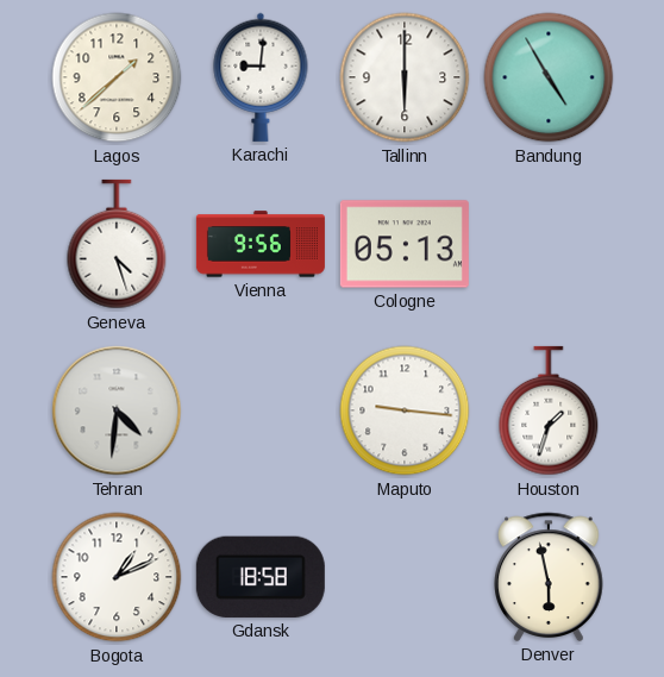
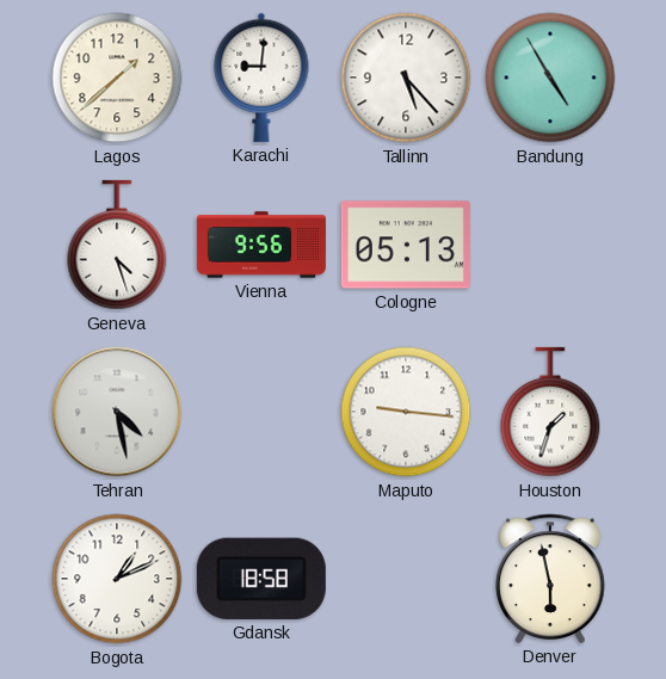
Tallinn: 6:00 -> 5:23 (406, 78)
Tehran: 4:31 -> 4:28 (117, 412)
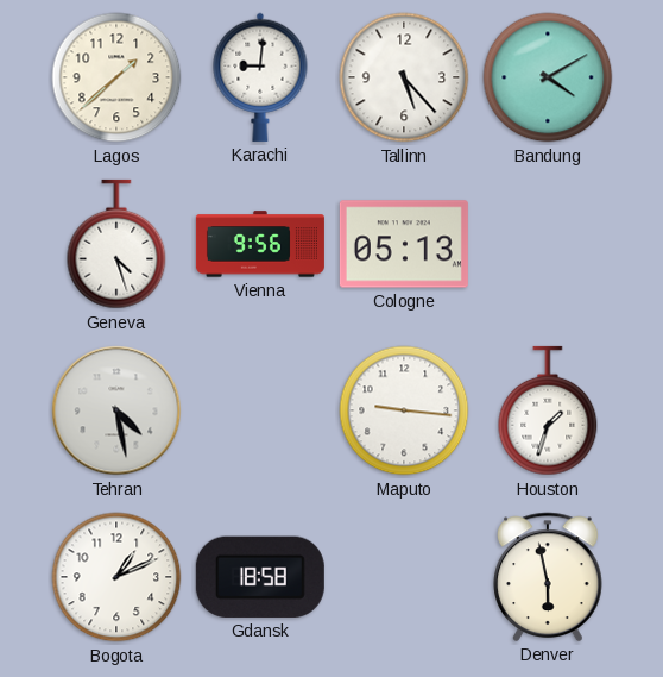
Bandung: 4:55 -> 4:10 (548, 77)
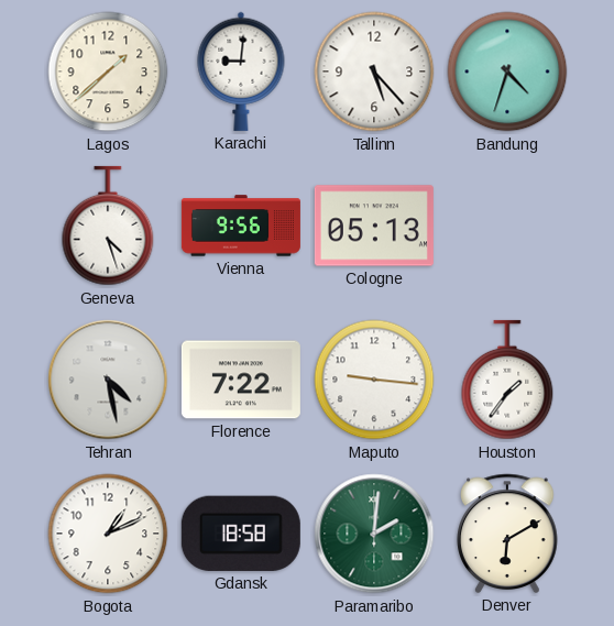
Bandung: 4:10 -> 4:33 (507, 72)
Florence: none -> 7:22 (241, 380)
Houston: 1:33 -> 1:36 (507, 380)
Paramaribo: none -> 2:01 (374, 534)
Denver: 5:58 -> 6:10 (507, 534)
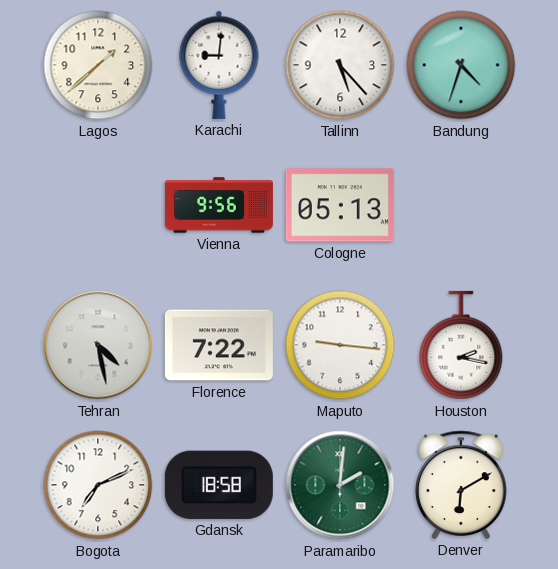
Geneva: 4:27 -> none (108, 226)
Houston: 1:36 -> 2:17 (461, 345)
Bogota: 1:11 -> 7:11 (98, 485)
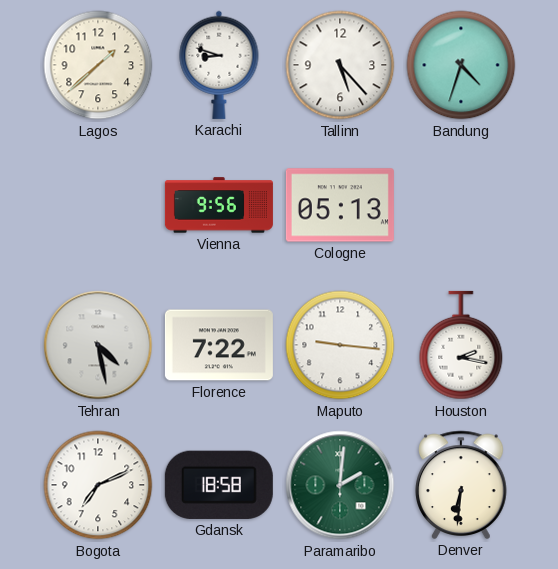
Karachi: 9:01 -> 8:48 (219, 65)
Denver: 6:10 -> 6:31 (461, 485)
